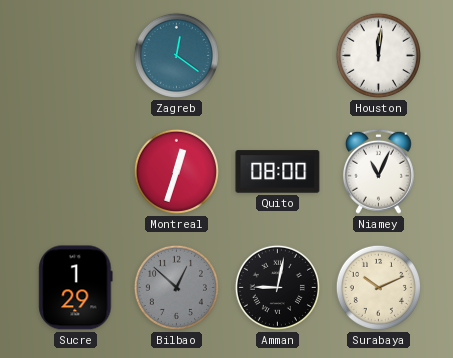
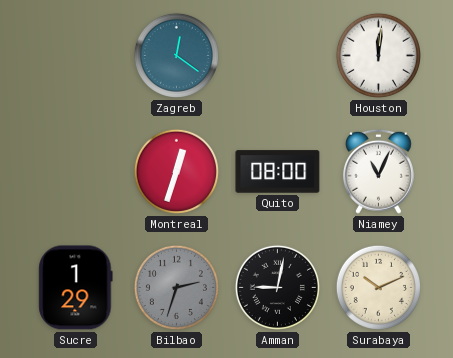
Bilbao: 12:52 -> 2:33 (176, 287)
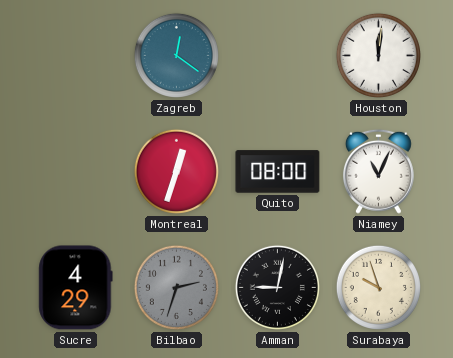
Sucre: 1:29 -> 4:29 (76, 288)
Surabaya: 10:11 -> 9:57 (378, 287)
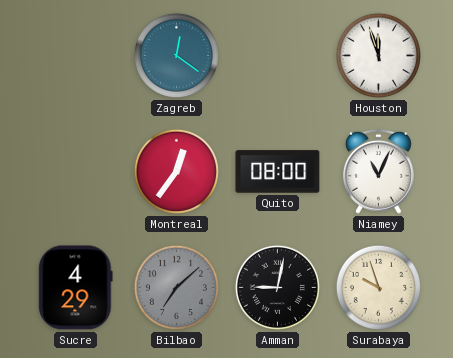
Houston: 12:01 -> 11:57 (378, 55)
Montreal: 12:33 -> 12:36 (176, 171)
Bilbao: 2:33 -> 7:08 (176, 287)
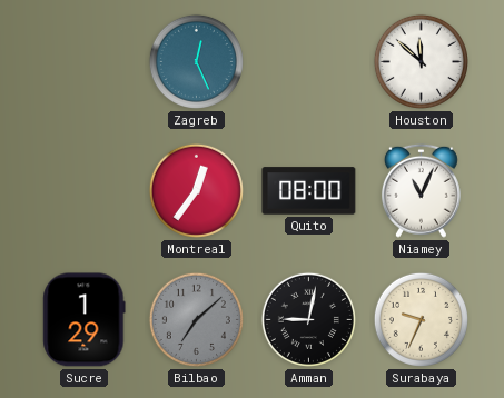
Zagreb: 12:21 -> 12:26 (196, 61)
Houston: 11:57 -> 11:52 (421, 61)
Sucre: 4:29 -> 1:29 (85, 320)
Surabaya: 9:57 -> 9:34 (421, 319)
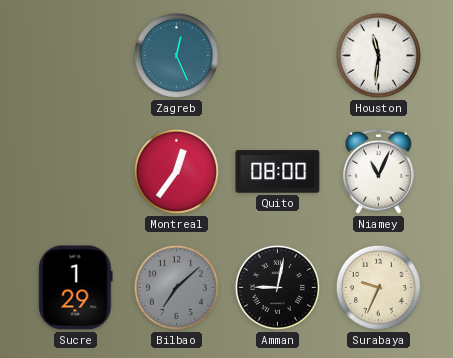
Houston: 11:52 -> 11:31 (378, 55)
